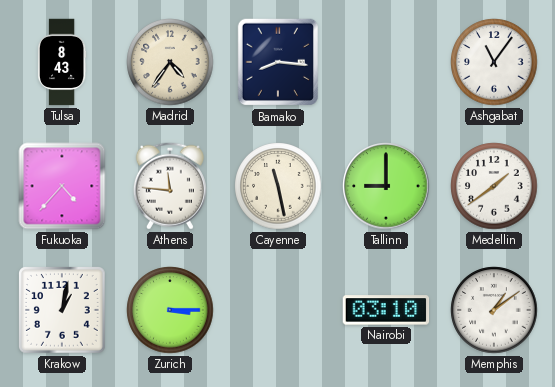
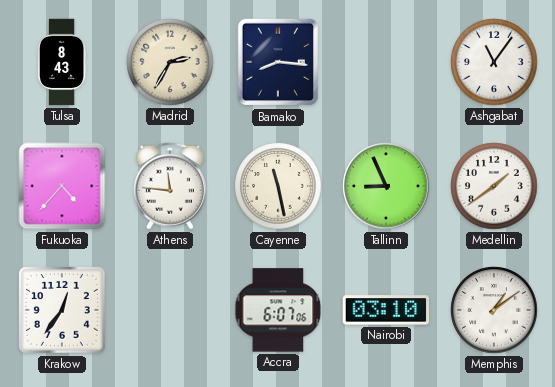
Madrid: 4:36 -> 2:35 (170, 62)
Tallinn: 9:00 -> 8:56 (386, 186)
Krakow: 1:02 -> 12:36 (63, 311)
Zurich: 3:15 -> none (170, 310)
Accra: none -> 6:07 (278, 310)
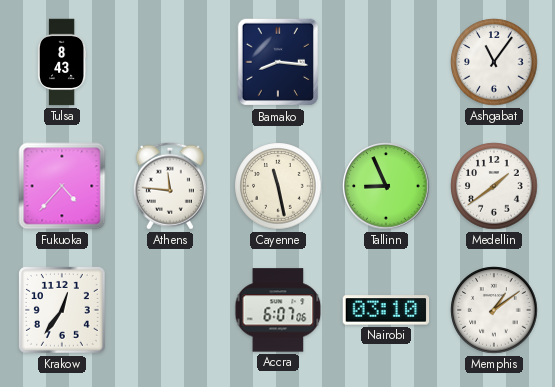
Madrid: 2:35 -> none (170, 62)
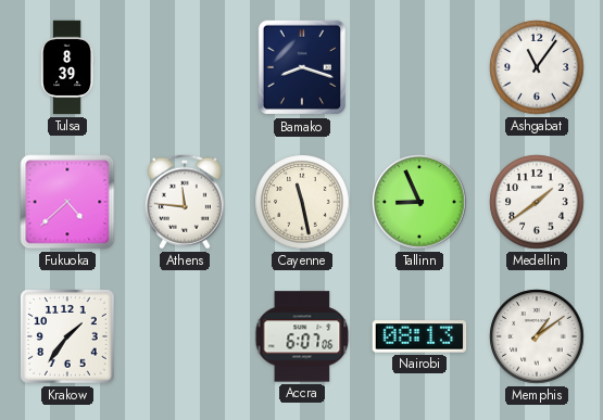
Tulsa: 8:43 -> 8:39 (67, 67)
Bamako: 8:16 -> 8:18 (302, 67)
Fukuoka: 4:37 -> 4:38 (67, 202)
Krakow: 12:36 -> 1:36 (68, 338)
Nairobi: 03:10 -> 08:13 (419, 336)
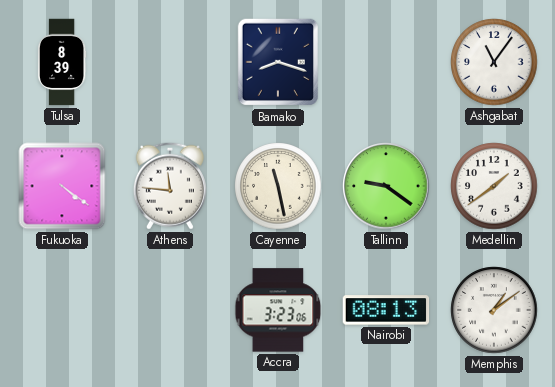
Fukuoka: 4:38 -> 4:21 (62, 186)
Tallinn: 8:56 -> 9:21 (386, 186)
Krakow: 1:36 -> none (68, 338)
Accra: 6:07 -> 3:23 (278, 310)
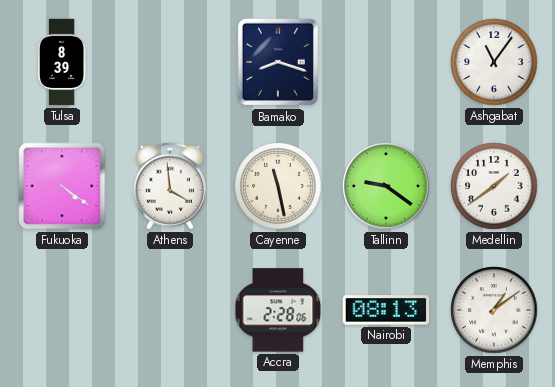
Athens: 11:46 -> 3:59 (170, 186)
Accra: 3:23 -> 2:28 (278, 310)
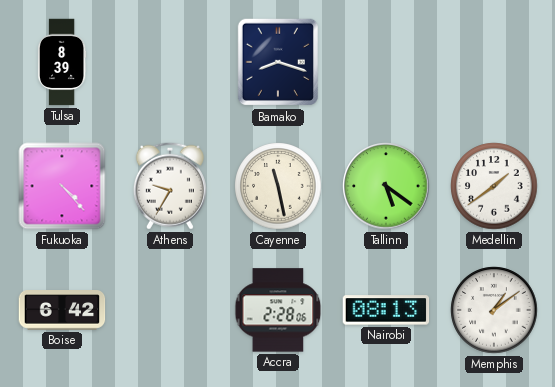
Ashgabat: 11:06 -> none (494, 62)
Fukuoka: 4:21 -> 4:23 (62, 186)
Athens: 3:59 -> 9:35 (170, 186)
Tallinn: 9:21 -> 5:21 (386, 186)
Boise: none -> 6:42 (62, 310)
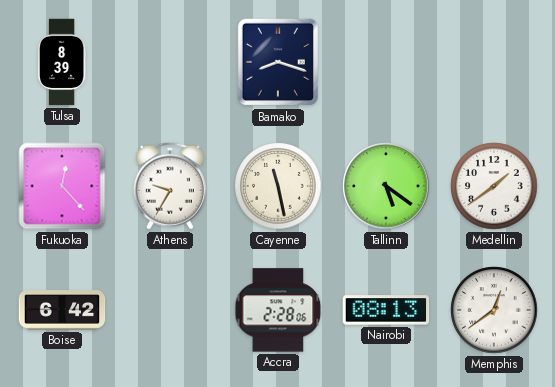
Fukuoka: 4:23 -> 12:23 (62, 186)
Memphis: 1:09 -> 12:39 (494, 310)
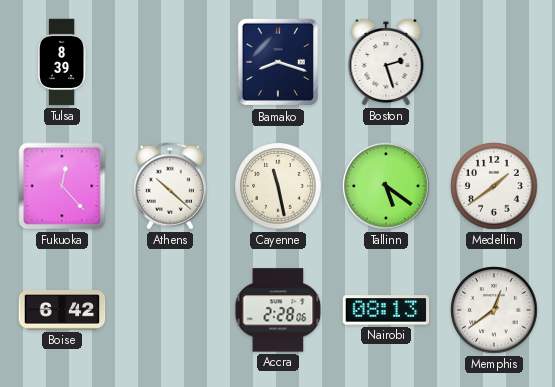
Boston: none -> 2:27 (386, 62)
Athens: 9:35 -> 10:22 (170, 186)
